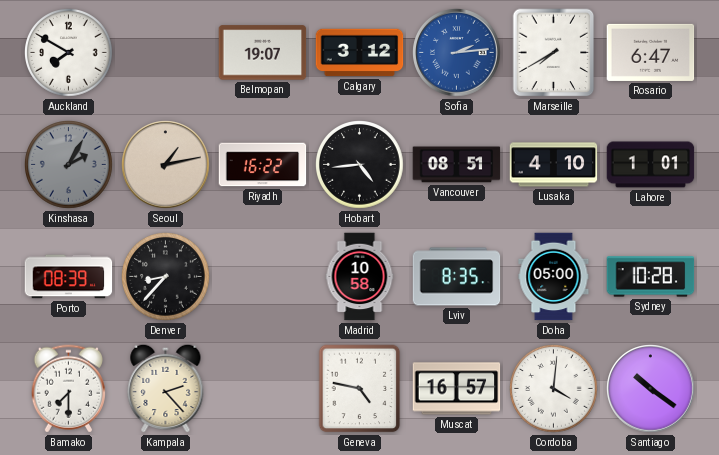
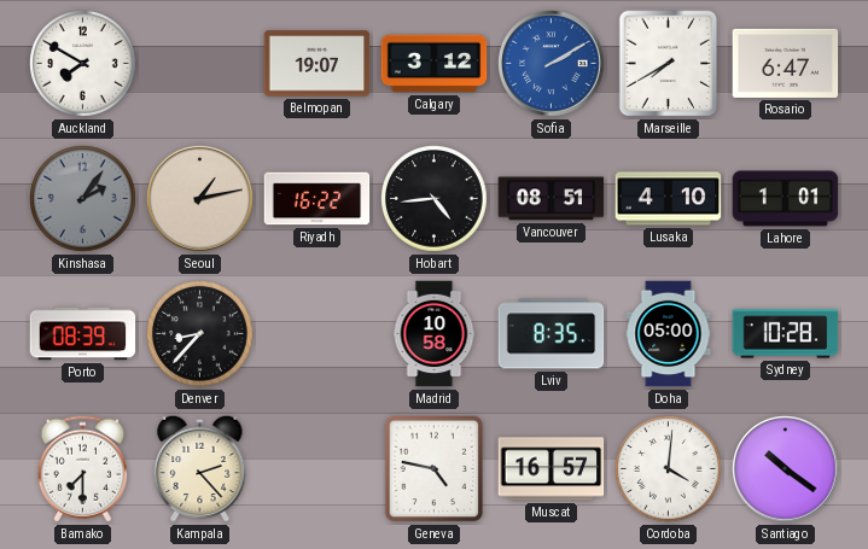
Sofia: 2:14 -> 2:10 (552, 64)
Kinshasa: 2:05 -> 2:06 (83, 199)
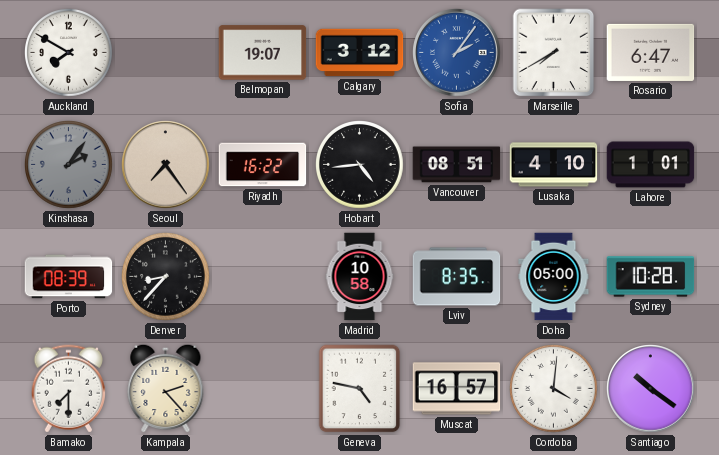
Sofia: 2:10 -> 2:06 (457, 53)
Seoul: 1:13 -> 7:24 (166, 165)
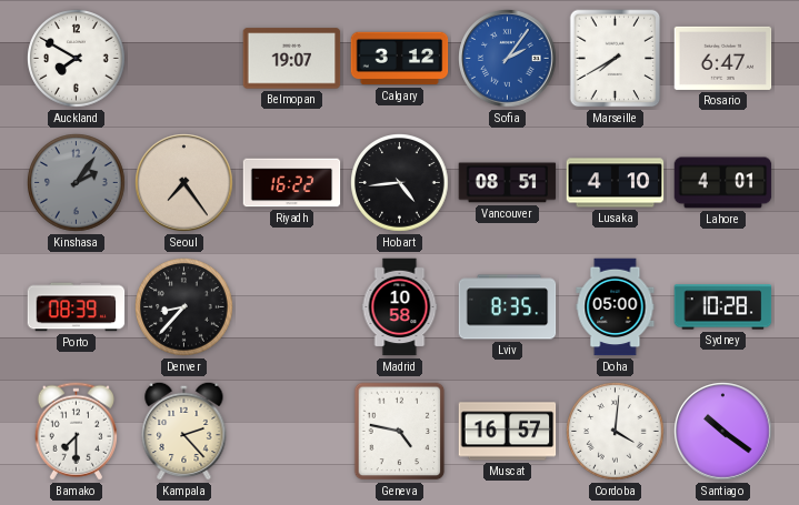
Lahore: 1:01 -> 4:01 (723, 183)
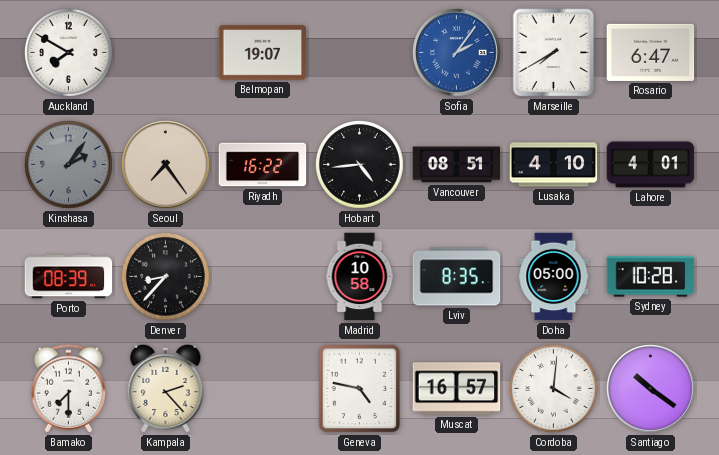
Calgary: 3:12 -> none (400, 59)
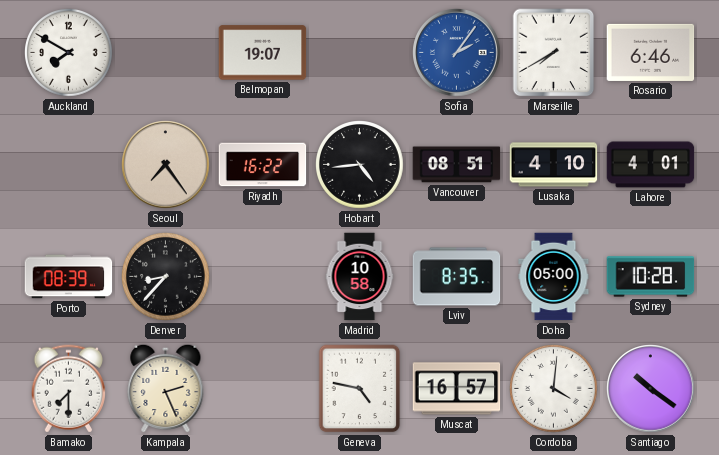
Rosario: 6:47 -> 6:46 (651, 52)
Kinshasa: 2:06 -> none (69, 165)
Kampala: 2:23 -> 2:26 (166, 388)
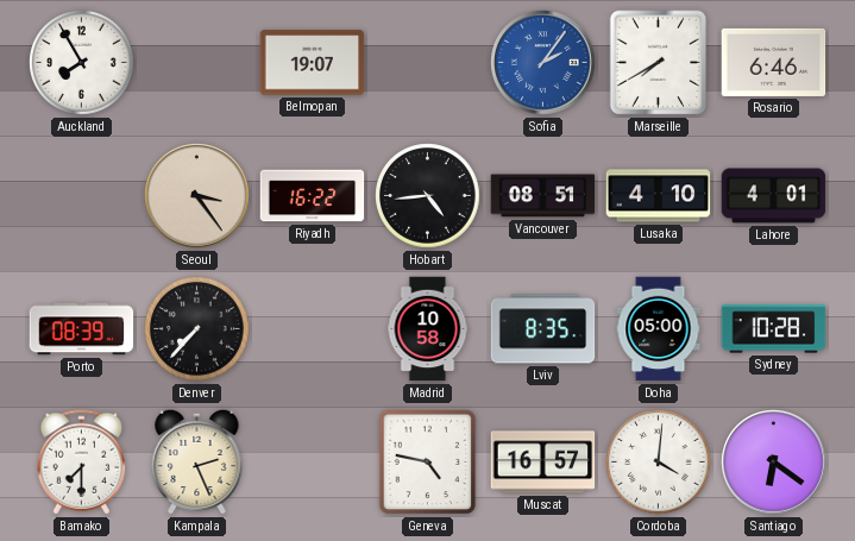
Auckland: 7:50 -> 7:55 (82, 63)
Seoul: 7:24 -> 3:24 (197, 196)
Denver: 8:37 -> 7:37 (197, 329)
Santiago: 10:21 -> 6:21 (774, 463)
